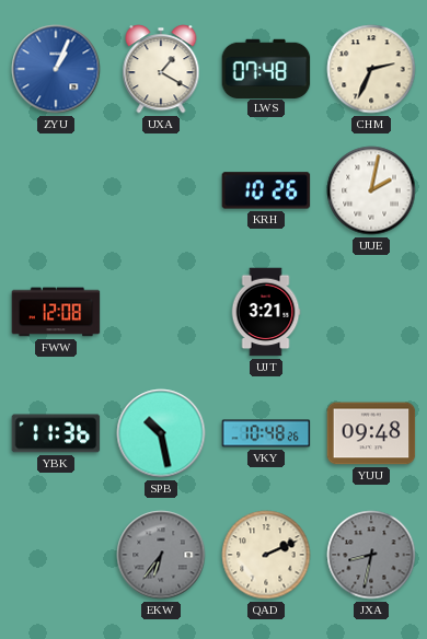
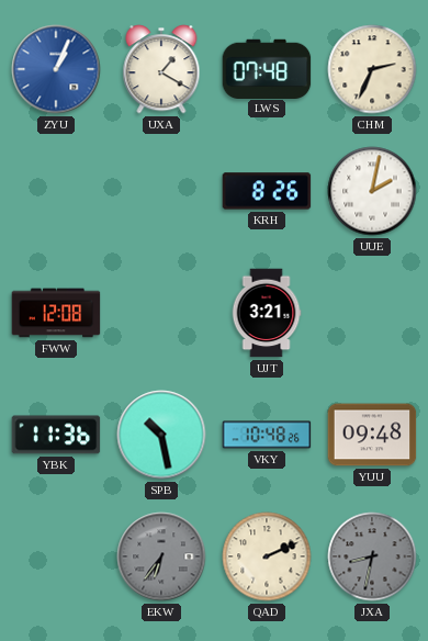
KRH: 10:26 -> 8:26 (267, 191)
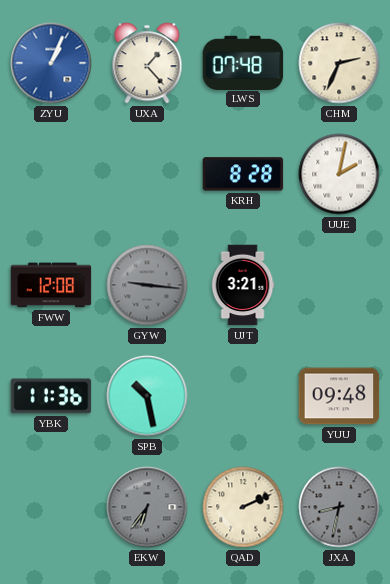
UXA: 1:20 -> 1:23 (147, 63)
KRH: 8:26 -> 8:28 (243, 174)
GYW: none -> 9:16 (147, 285)
VKY: 10:48 -> none (267, 435)
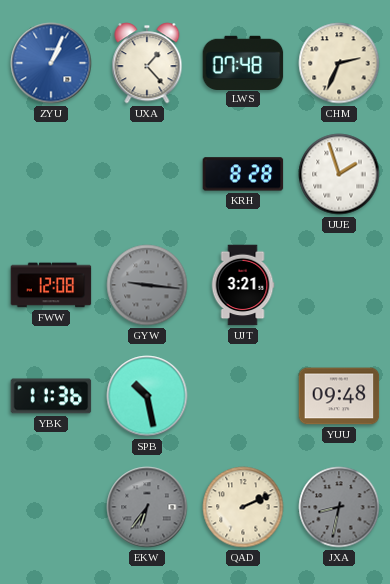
UUE: 2:02 -> 1:57 (339, 174)
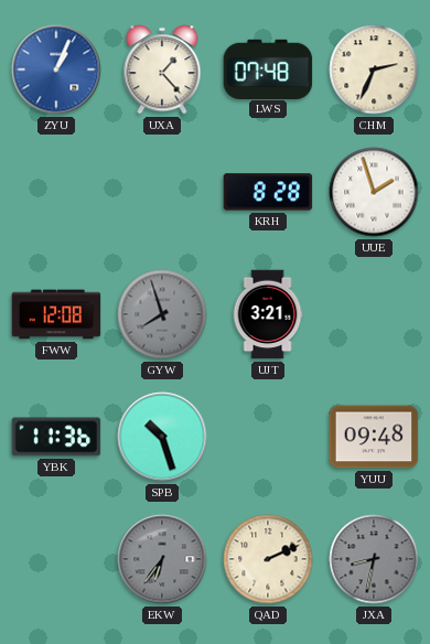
GYW: 9:16 -> 7:57 (162, 314)
SPB: 10:28 -> 10:27 (162, 437)
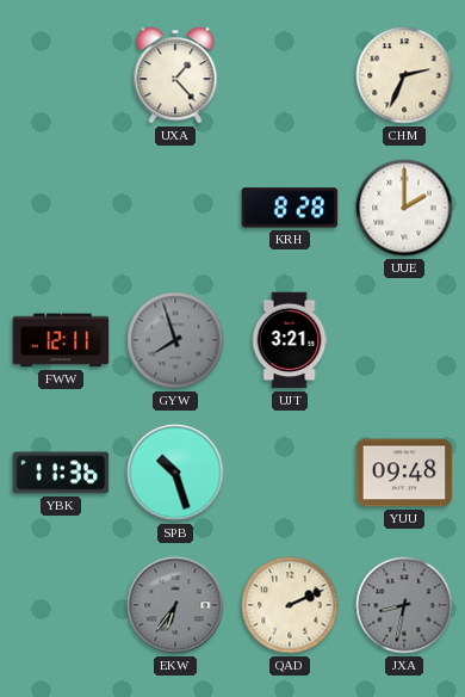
ZYU: 1:04 -> none (56, 69)
LWS: 07:48 -> none (268, 68)
UUE: 1:57 -> 2:00 (404, 208)
FWW: 12:08 -> 12:11 (61, 340)
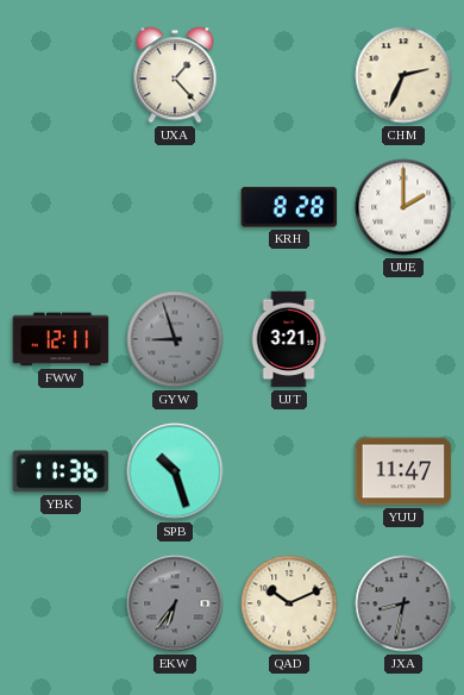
GYW: 7:57 -> 8:57 (175, 339)
YUU: 09:48 -> 11:47 (403, 471)
QAD: 2:11 -> 10:11 (289, 603)
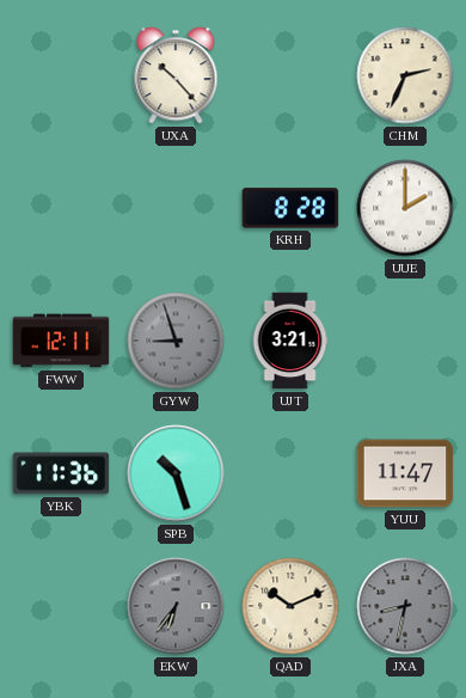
UXA: 1:23 -> 10:23 (176, 75)
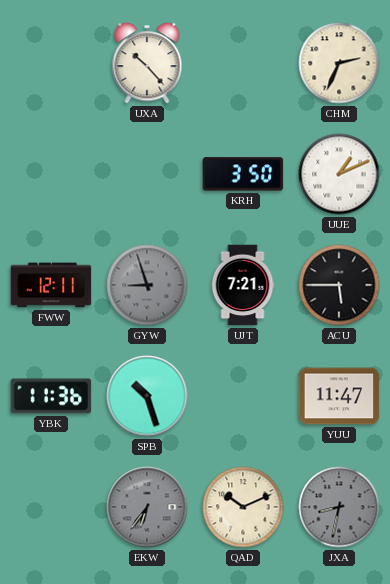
KRH: 8:28 -> 3:50 (243, 174)
UUE: 2:00 -> 1:11 (339, 174)
UJT: 3:21 -> 7:21 (243, 285)
ACU: none -> 5:45 (339, 285)
